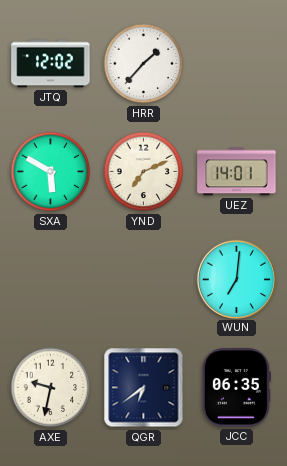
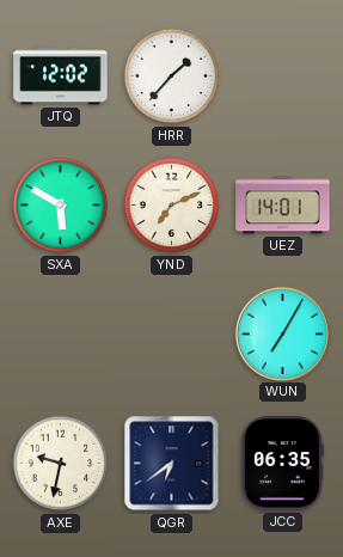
WUN: 7:01 -> 7:05 (282, 333)
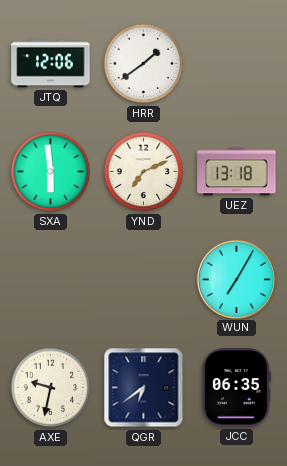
JTQ: 12:02 -> 12:06 (51, 64)
HRR: 1:37 -> 1:39 (144, 64)
SXA: 5:50 -> 5:59 (51, 172)
UEZ: 14:01 -> 13:18 (237, 172)
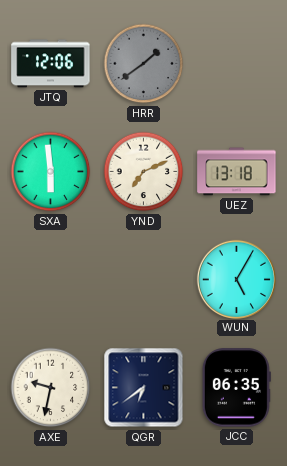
HRR dial: white -> grey (144, 64)
WUN: 7:05 -> 5:05 (236, 279)
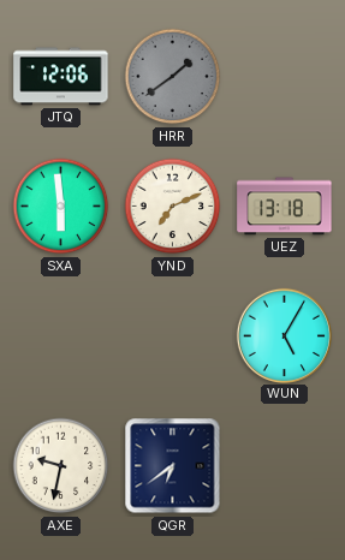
JCC: 06:35 -> none (236, 388)
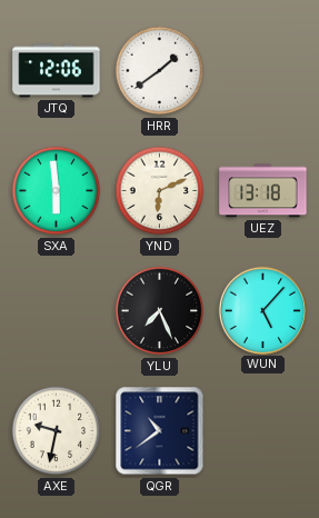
HRR dial: grey -> white (160, 71)
YND: 7:11 -> 6:11 (160, 191)
YLU: none -> 7:26 (160, 311)
WUN: 5:05 -> 5:07 (262, 310)
QGR: 6:39 -> 10:39 (160, 431)
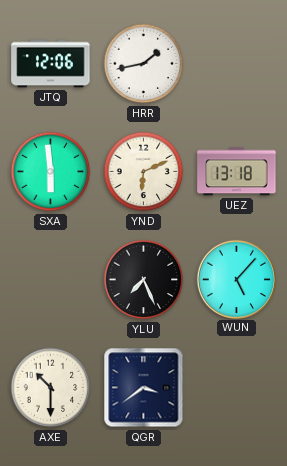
HRR: 1:39 -> 1:43 (144, 64)
AXE: 9:32 -> 10:30 (51, 388)
QGR: 10:39 -> 3:39 (144, 388)
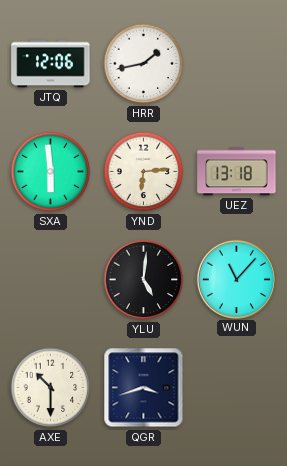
YND: 6:11 -> 6:14 (144, 172)
YLU: 7:26 -> 5:01 (144, 280)
WUN: 5:07 -> 11:07 (236, 279)
QGR: 3:39 -> 3:42 (144, 388)
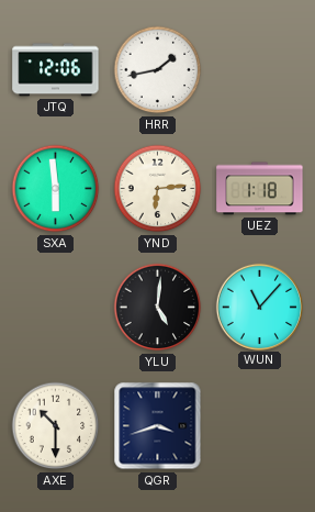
UEZ: 13:18 -> 1:18 (260, 189)
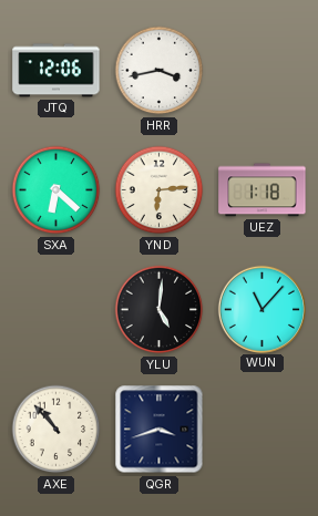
HRR: 1:43 -> 3:43 (160, 71)
SXA: 5:59 -> 6:22 (57, 190)
AXE: 10:30 -> 10:53 (57, 430)
